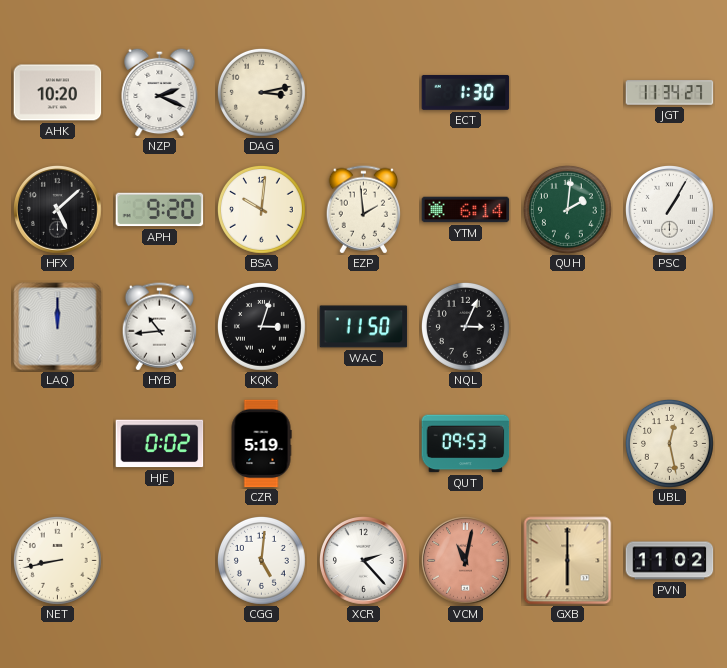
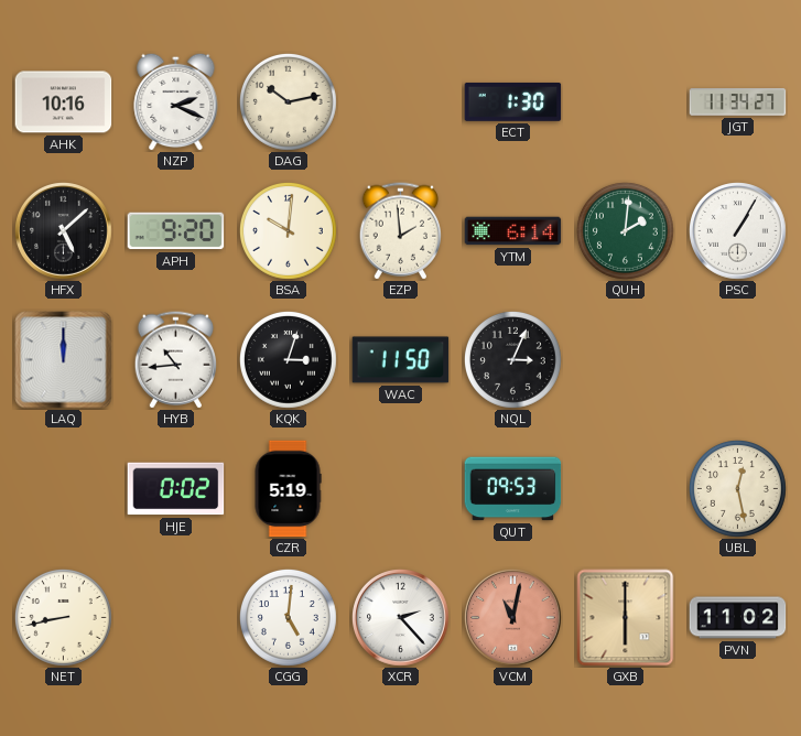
AHK: 10:20 -> 10:16 (64, 102)
DAG: 3:13 -> 10:13 (289, 102)
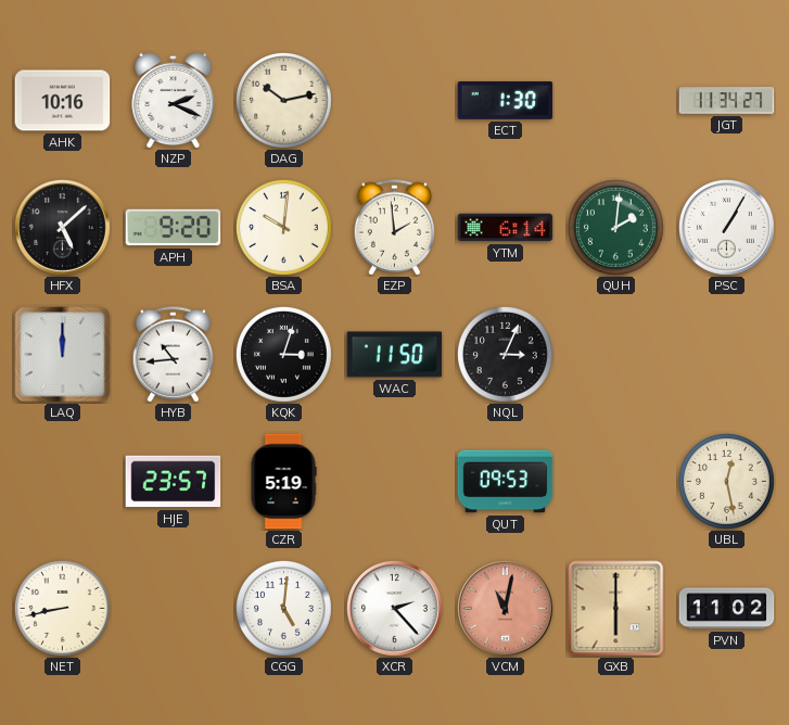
HJE: 0:02 -> 23:57 (174, 482)
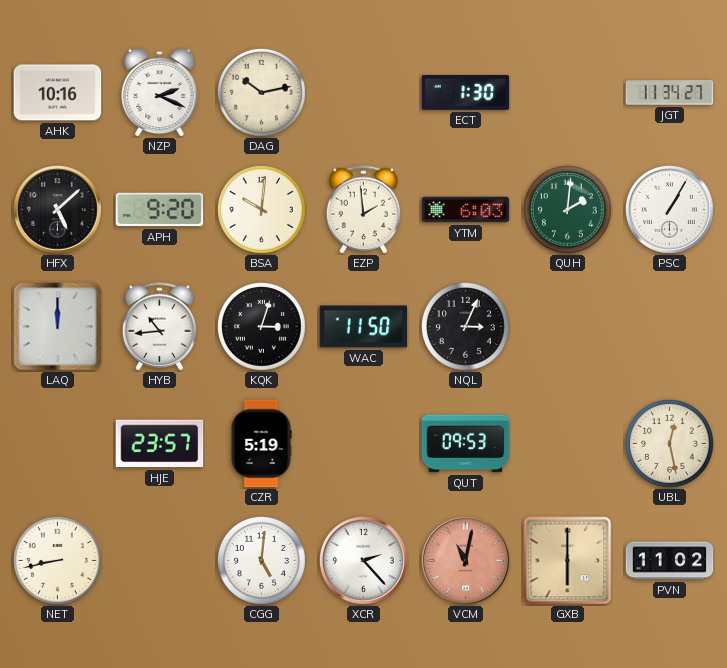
YTM: 6:14 -> 6:03 (466, 210)
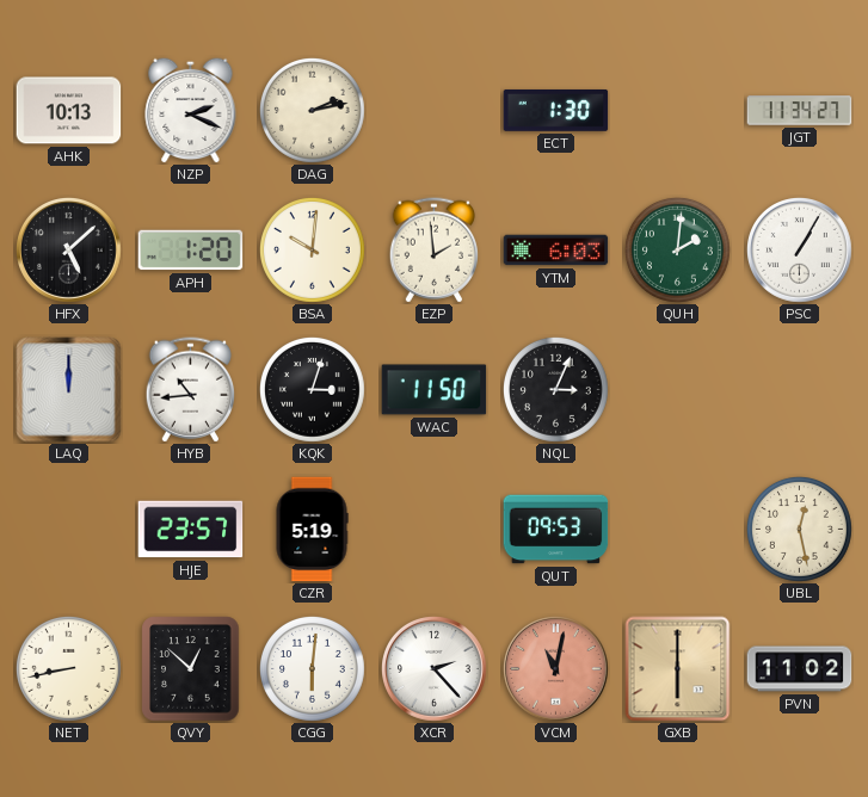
AHK: 10:16 -> 10:13 (69, 111)
DAG: 10:13 -> 2:13 (313, 111)
APH: 9:20 -> 1:20 (191, 251)
QVY: none -> 12:52 (191, 669)
CGG: 5:01 -> 6:01 (313, 669)
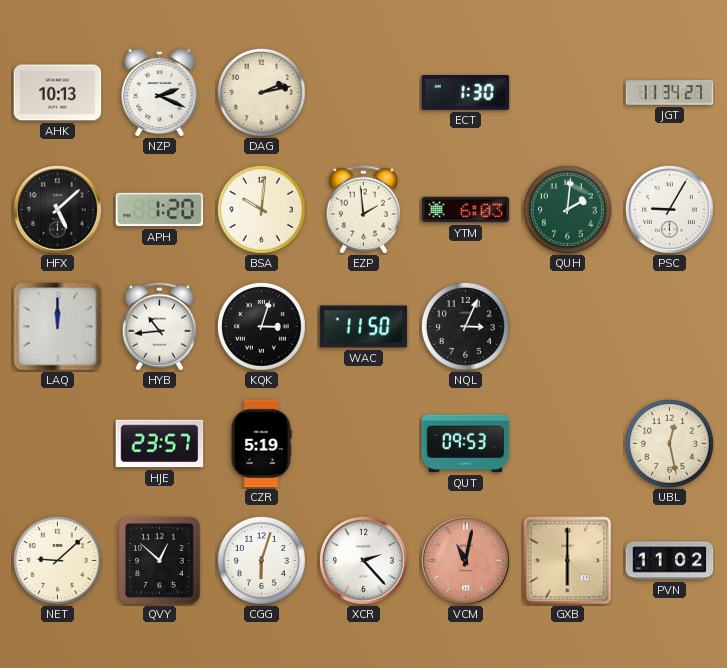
PSC: 1:05 -> 9:05 (670, 210)
NET: 8:43 -> 9:08 (58, 561)
CGG: 6:01 -> 6:03 (262, 561)
